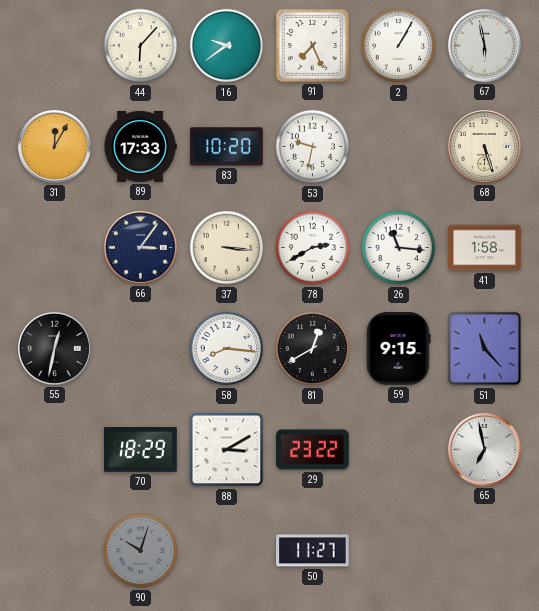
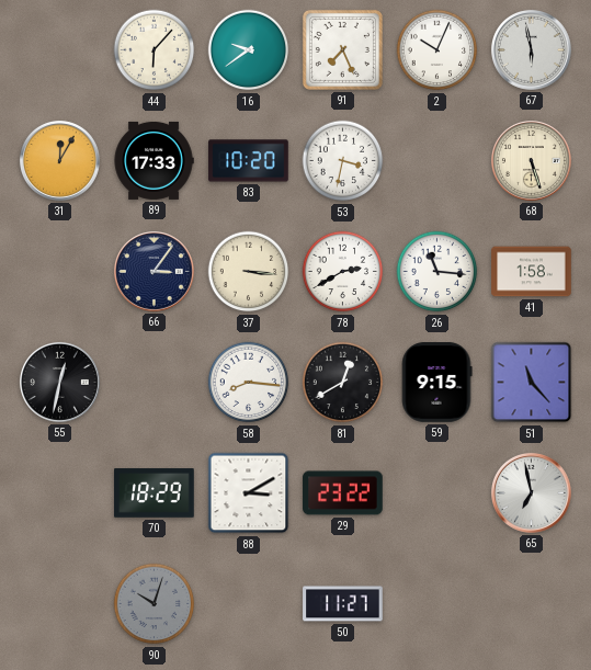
2: 1:05 -> 10:04 (437, 50)
53: 9:32 -> 3:32 (343, 161)
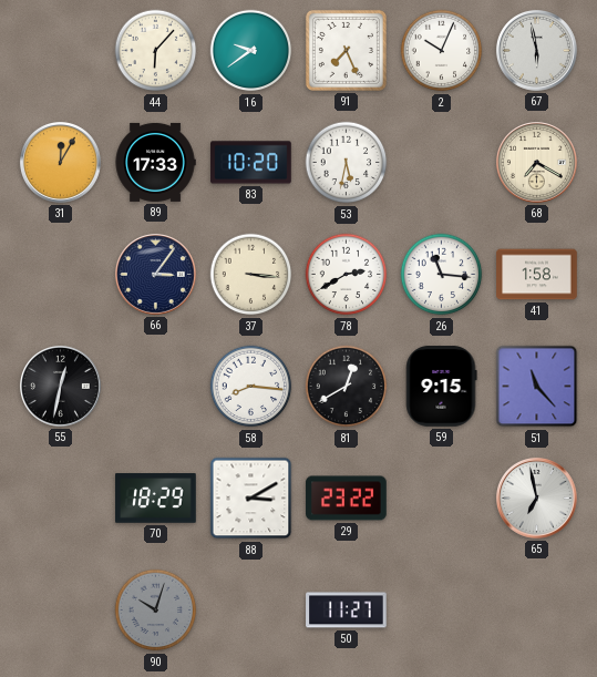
53: 3:32 -> 5:32 (347, 163)
68: 5:27 -> 7:20 (536, 162)
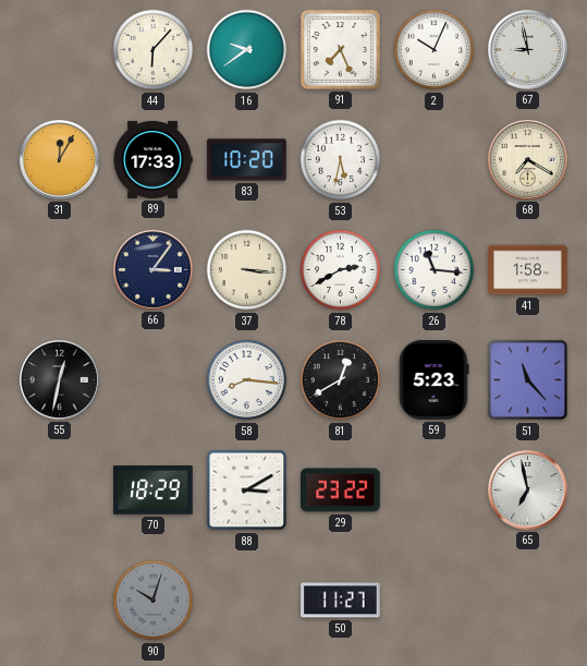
67: 5:58 -> 8:58 (527, 49)
59: 9:15 -> 5:23 (433, 380)
